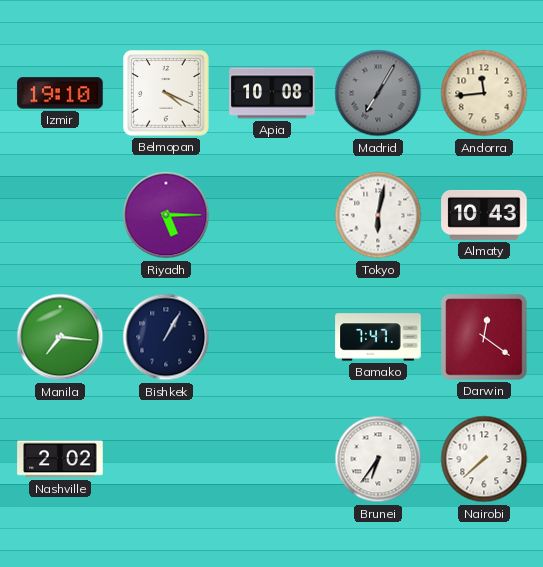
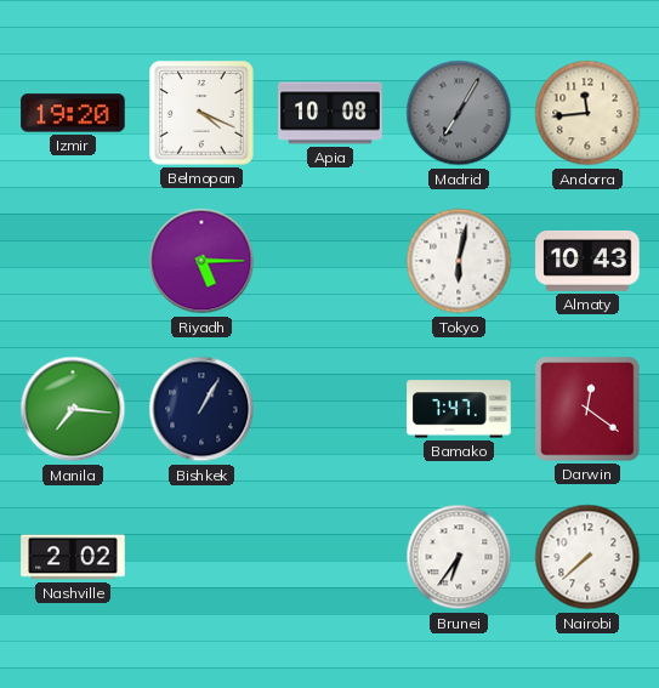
Izmir: 19:10 -> 19:20 (73, 113)
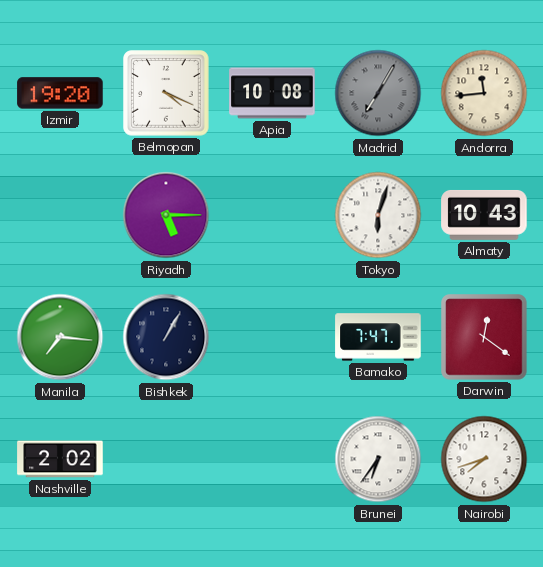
Tokyo: 6:02 -> 6:03 (378, 215)
Nairobi: 7:38 -> 7:42 (484, 459)
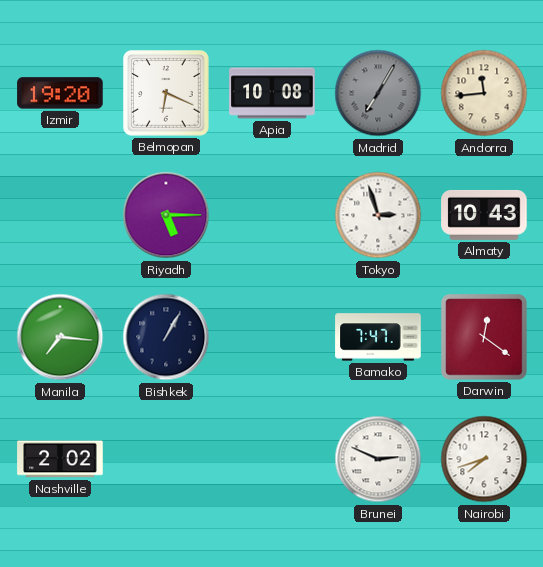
Belmopan: 4:19 -> 6:19 (166, 93)
Tokyo: 6:03 -> 2:57 (378, 215)
Brunei: 6:36 -> 2:49 (378, 459)
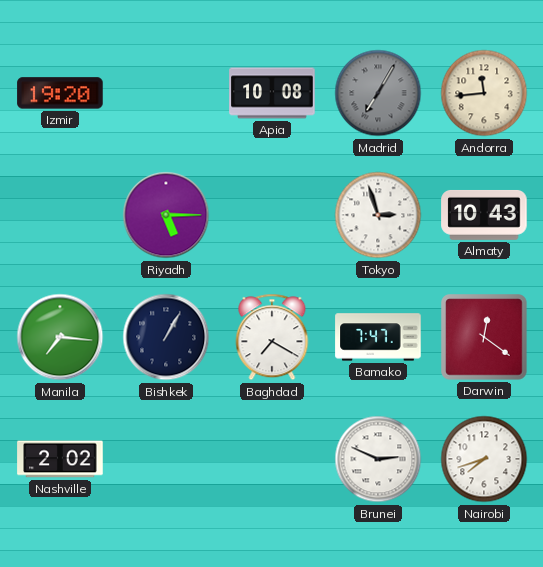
Belmopan: 6:19 -> none (166, 93)
Baghdad: none -> 7:20 (272, 337)
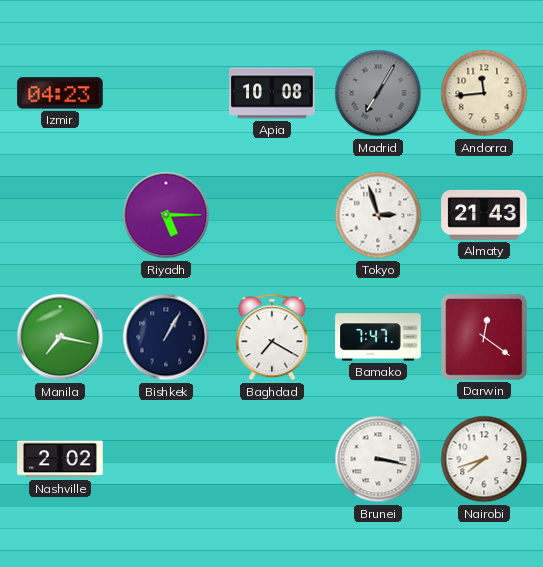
Izmir: 19:20 -> 04:23 (60, 93)
Almaty: 10:43 -> 21:43 (484, 215)
Manila: 7:16 -> 7:17 (60, 337)
Brunei: 2:49 -> 3:17 (378, 459)
